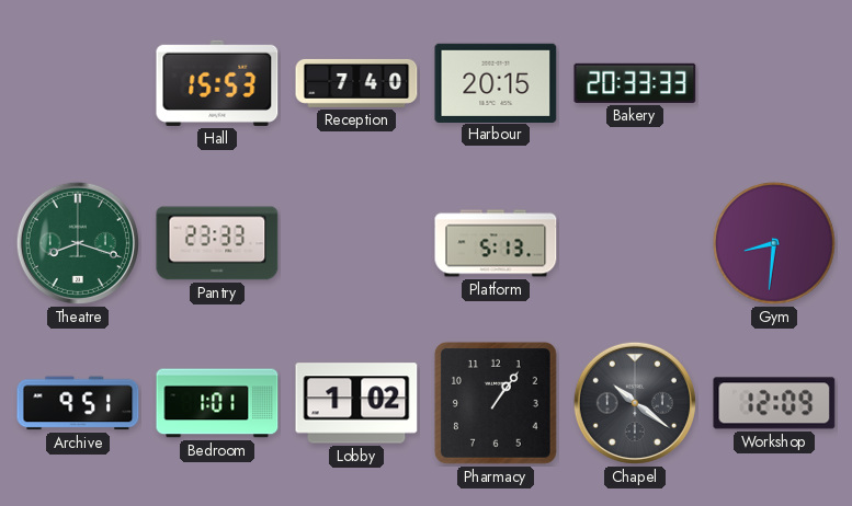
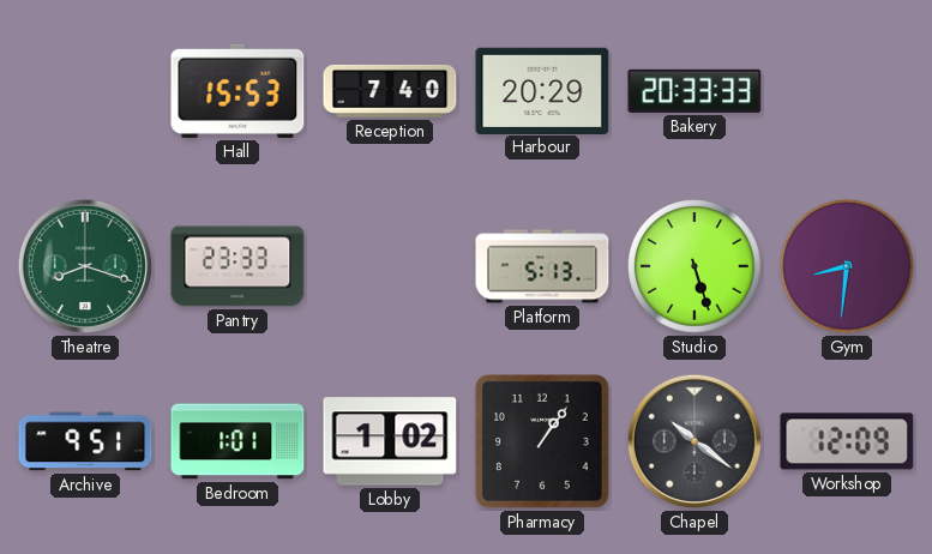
Harbour: 20:15 -> 20:29 (542, 90)
Studio: none -> 5:27 (695, 266)
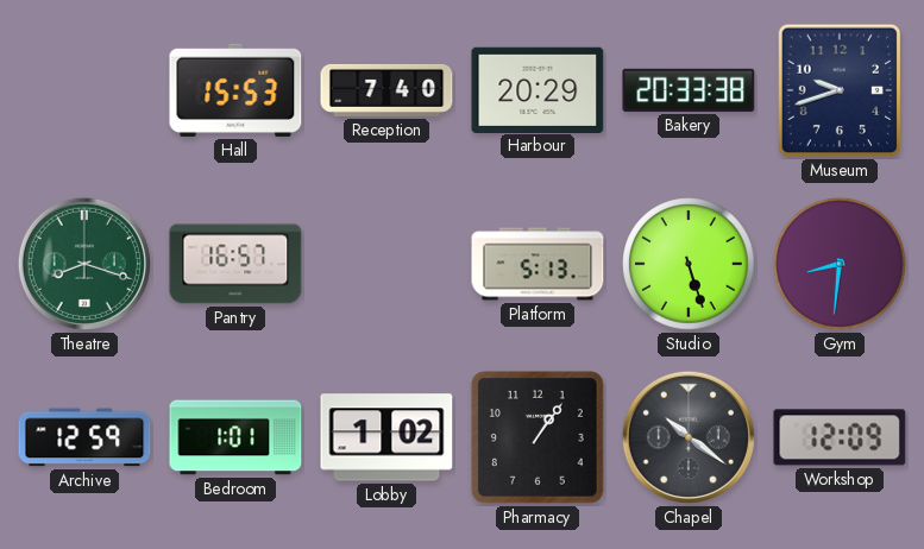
Bakery: 20:33:33 -> 20:33:38 (689, 90)
Museum: none -> 9:42 (838, 90)
Pantry: 23:33 -> 16:57 (235, 264)
Archive: 9:51 -> 12:59 (84, 437)
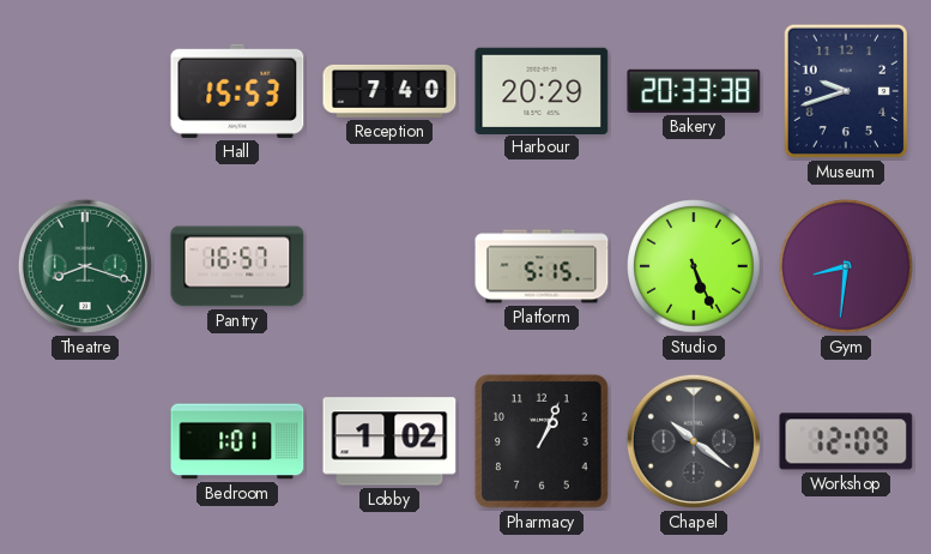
Platform: 5:13 -> 5:15 (542, 266)
Studio: 5:27 -> 5:26 (694, 266)
Archive: 12:59 -> none (84, 437)
Pharmacy: 1:06 -> 1:04 (542, 441)
